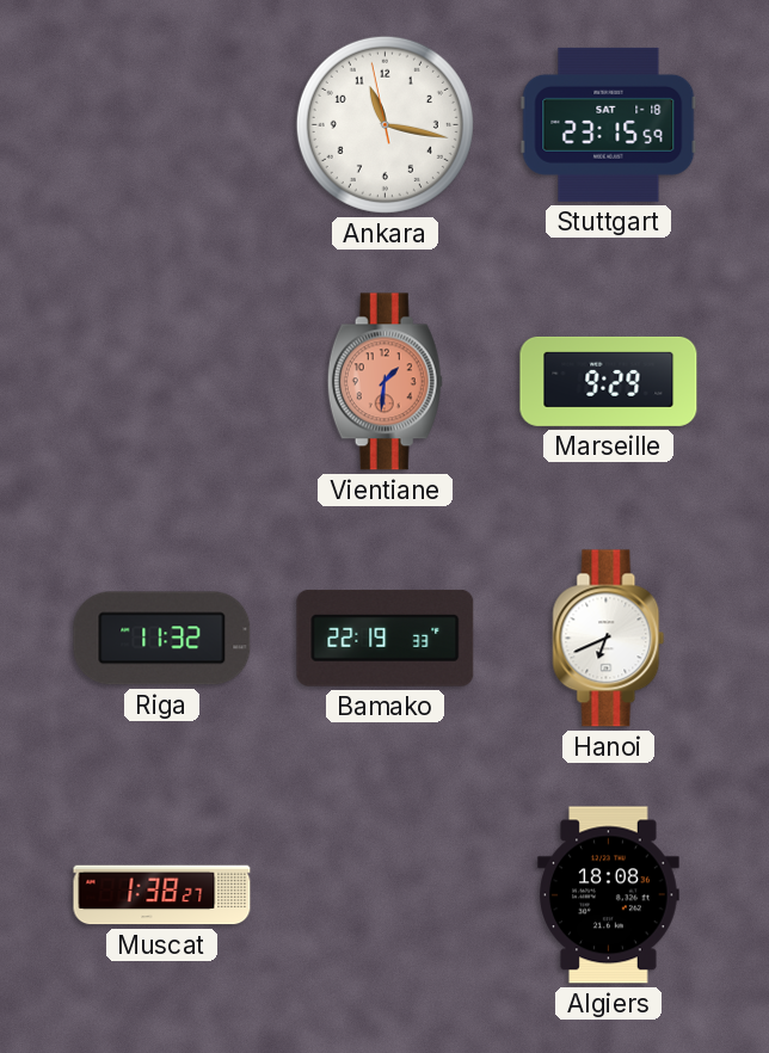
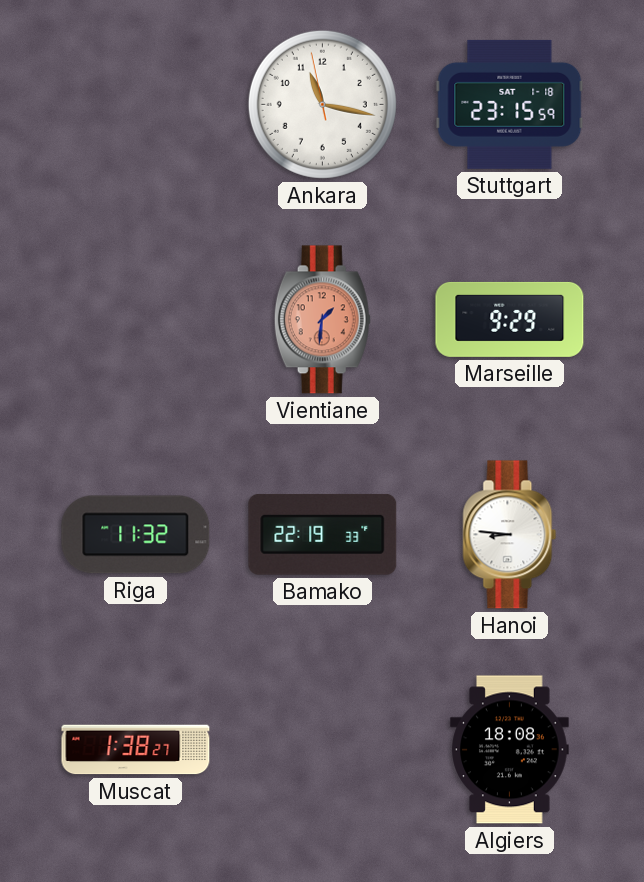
Hanoi: 6:41 -> 8:46 (510, 535)
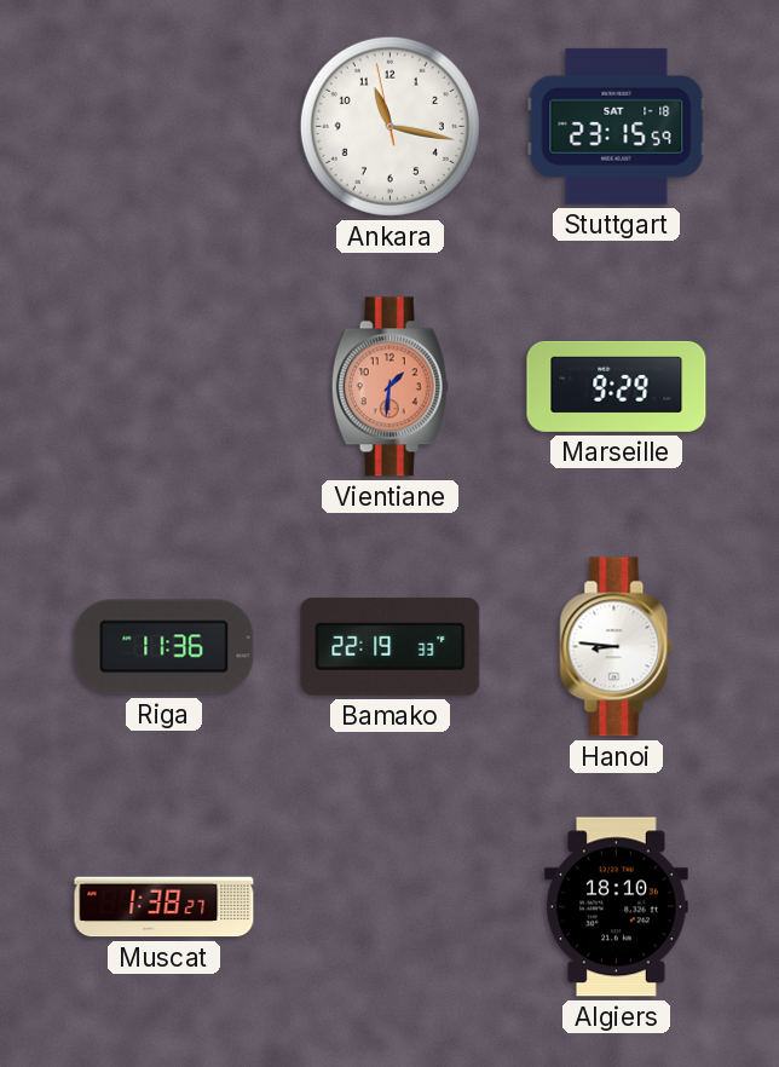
Riga: 11:32 -> 11:36 (165, 647)
Algiers: 18:08 -> 18:10 (617, 907)
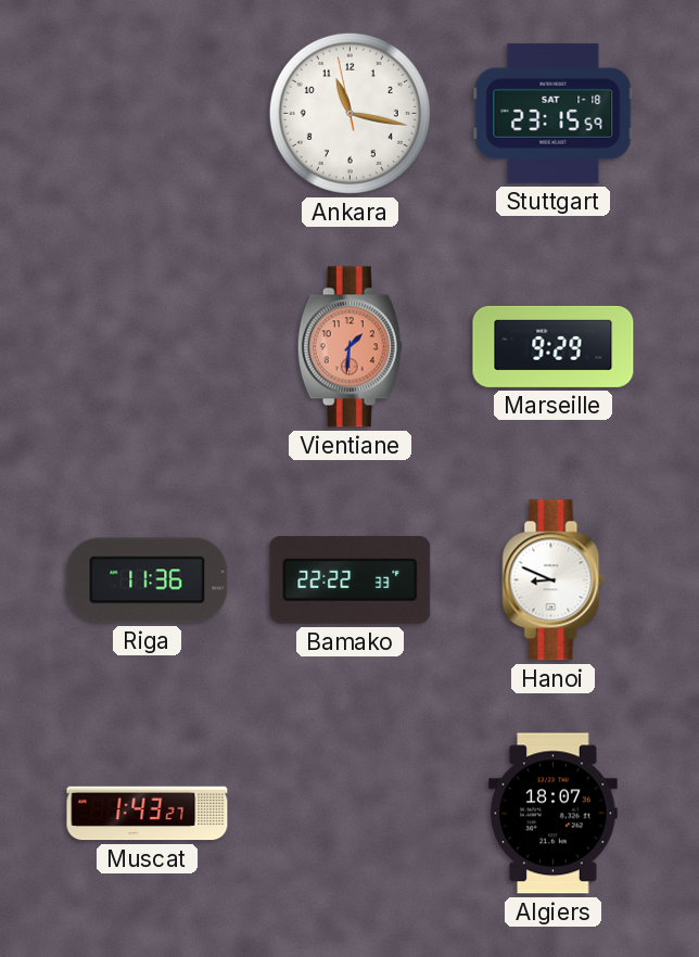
Bamako: 22:19 -> 22:22 (351, 579)
Hanoi: 8:46 -> 8:49 (554, 580)
Muscat: 1:38 -> 1:43 (148, 814)
Algiers: 18:10 -> 18:07 (554, 814)
